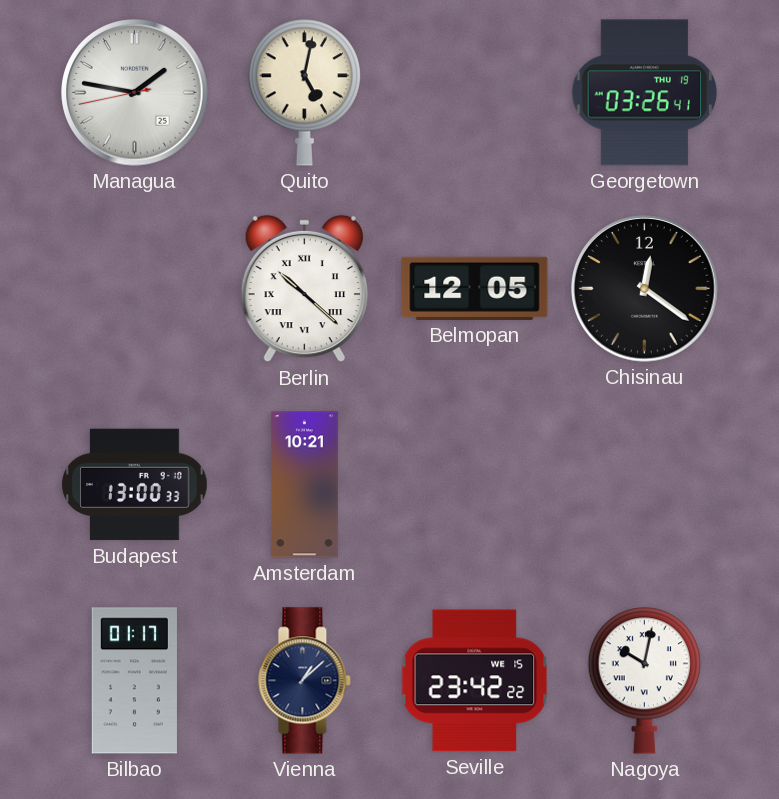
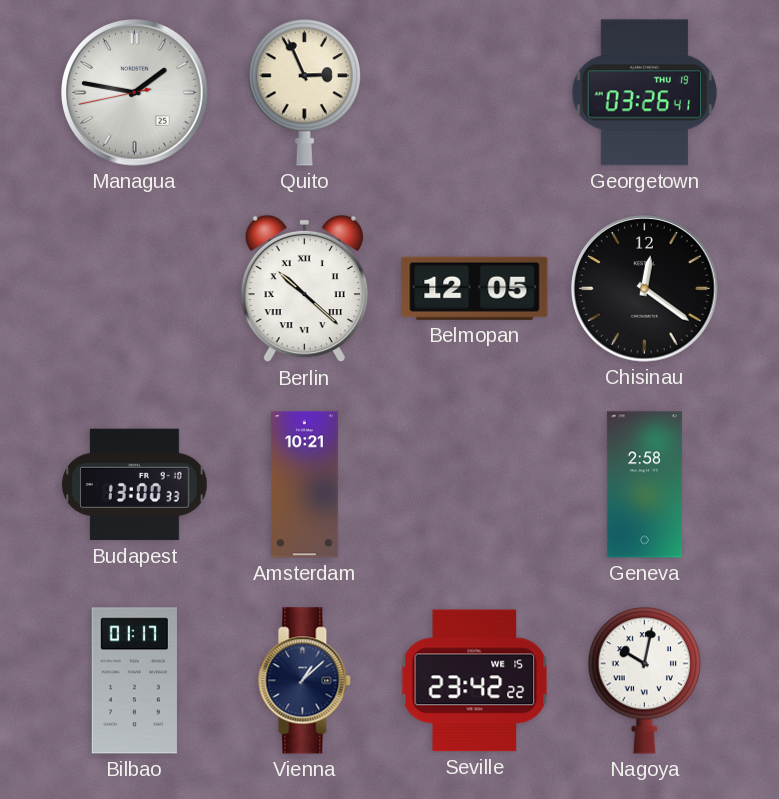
Quito: 5:02 -> 2:56 (304, 93)
Geneva: none -> 2:58 (644, 485)
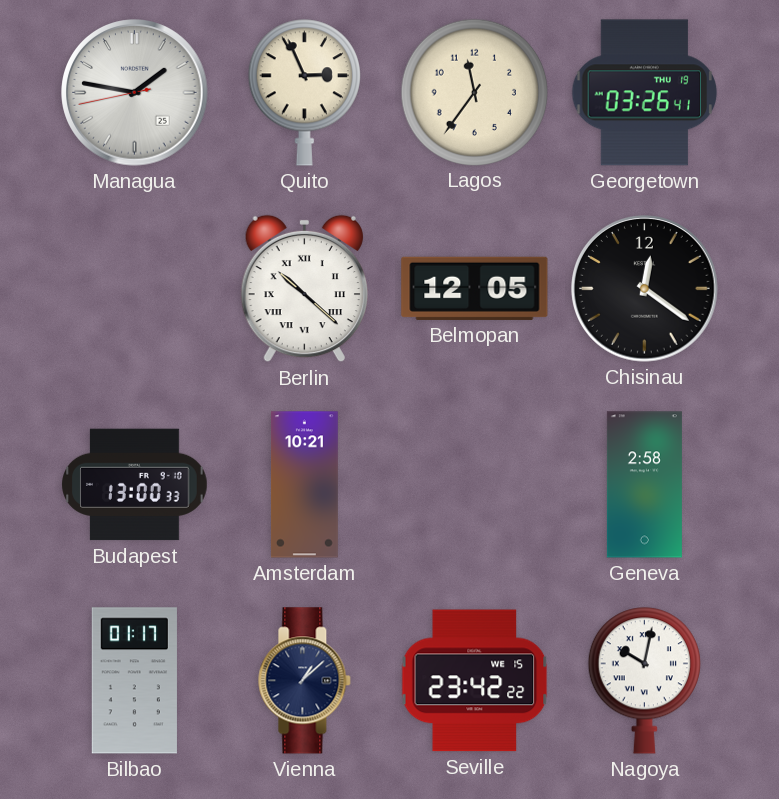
Lagos: none -> 11:36 (474, 92)
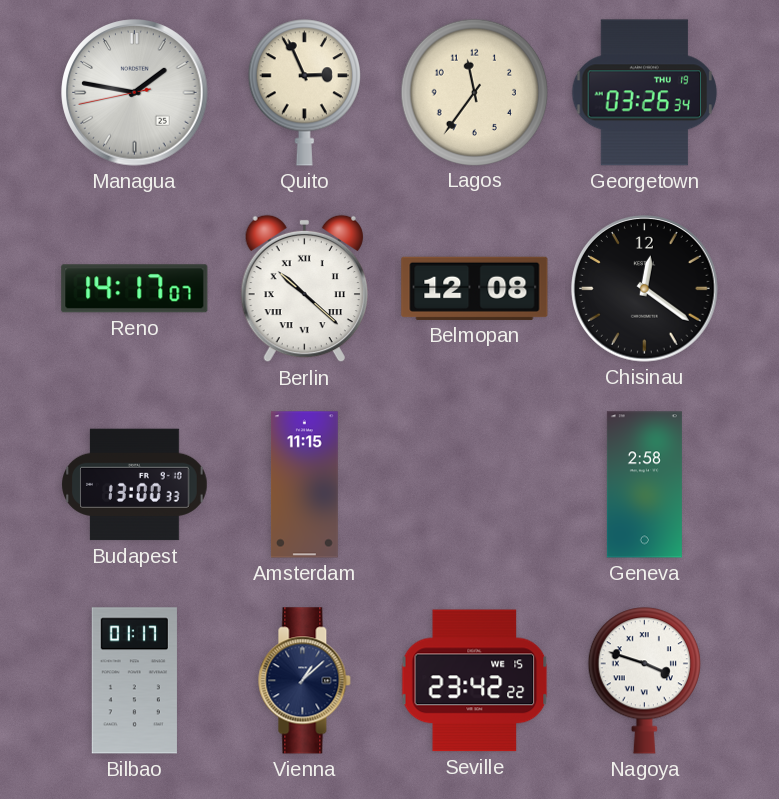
Georgetown: 03:26:41 -> 03:26:34 (645, 93)
Reno: none -> 14:17 (135, 289)
Belmopan: 12:05 -> 12:08 (475, 288)
Amsterdam: 10:21 -> 11:15 (304, 485)
Nagoya: 10:02 -> 3:48 (644, 681)
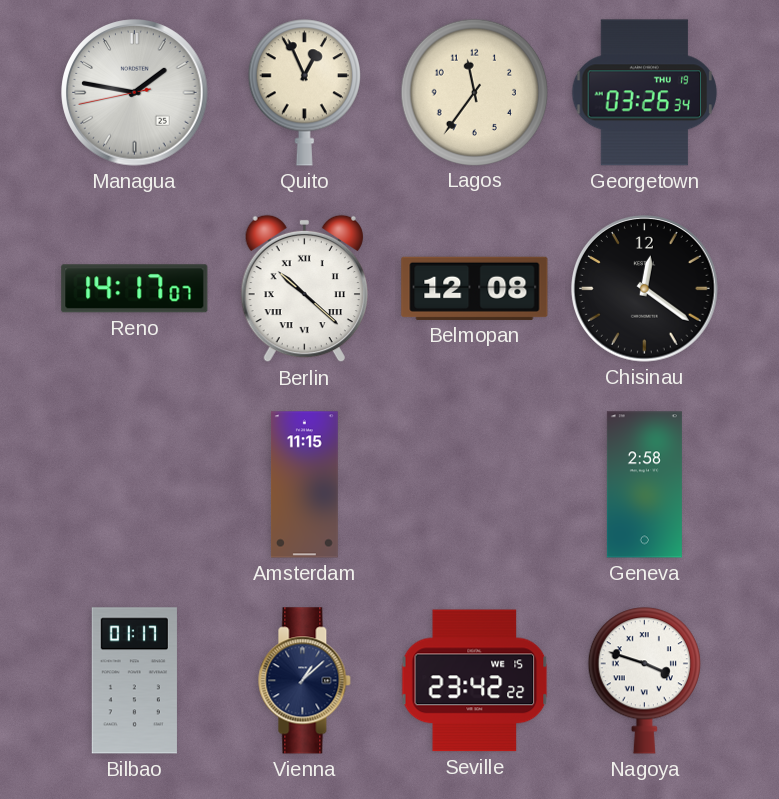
Quito: 2:56 -> 12:56 (304, 93)
Budapest: 13:00 -> none (135, 485)
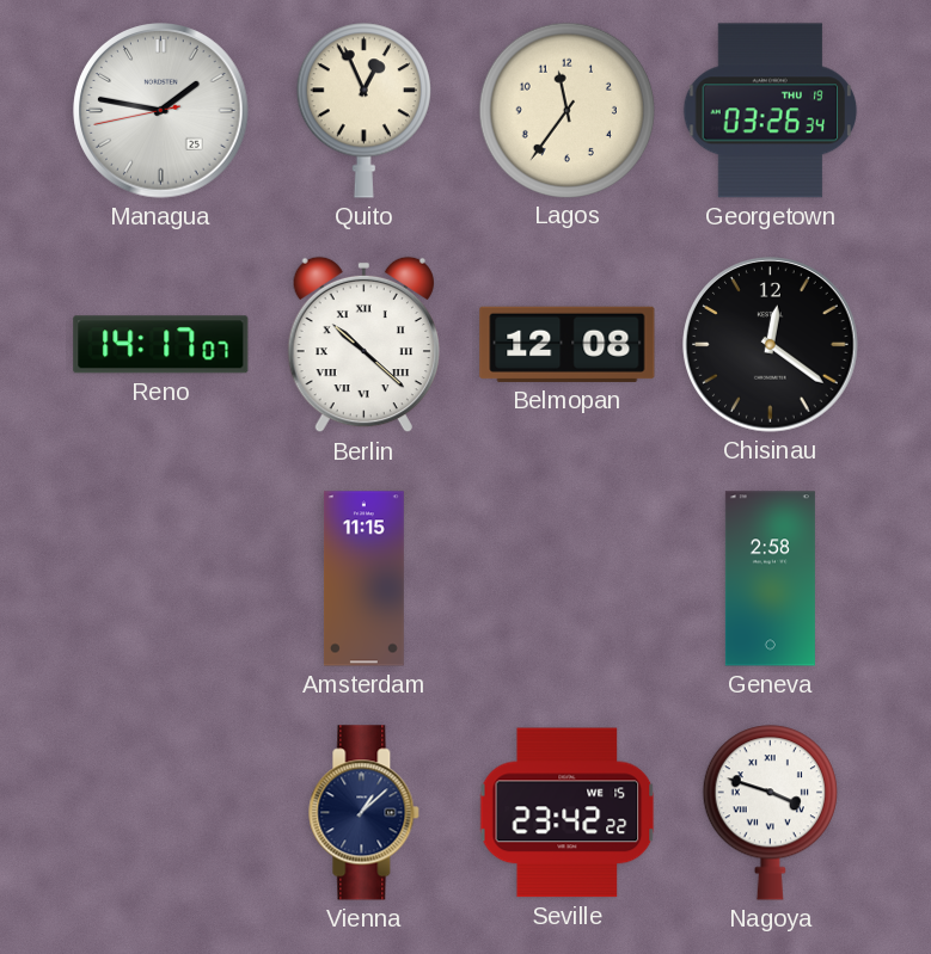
Bilbao: 01:17 -> none (134, 681)
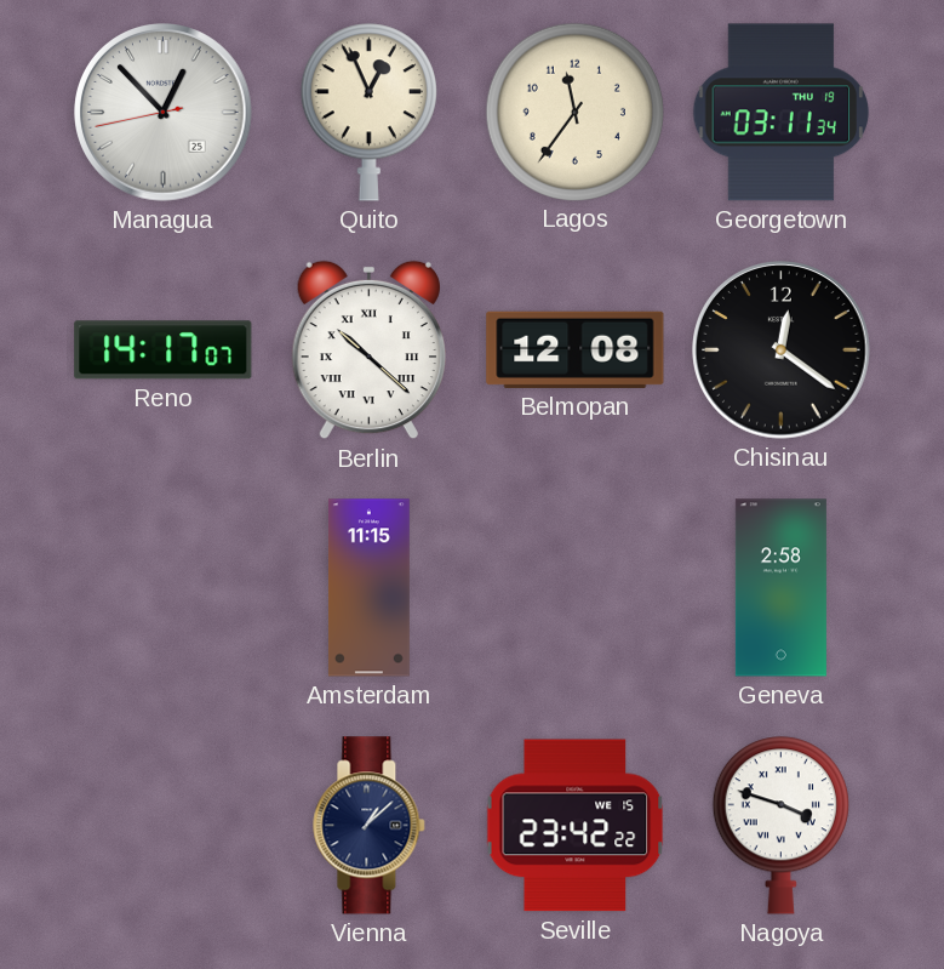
Managua: 1:46 -> 12:52 (164, 113)
Georgetown: 03:26 -> 03:11 (782, 113)
